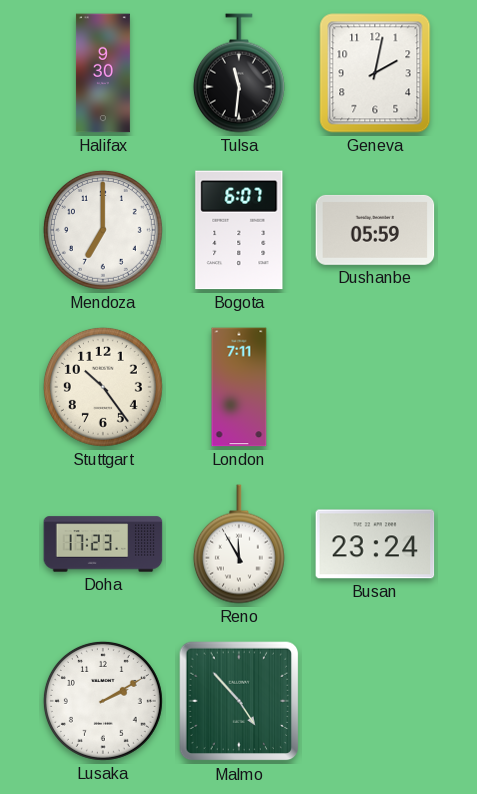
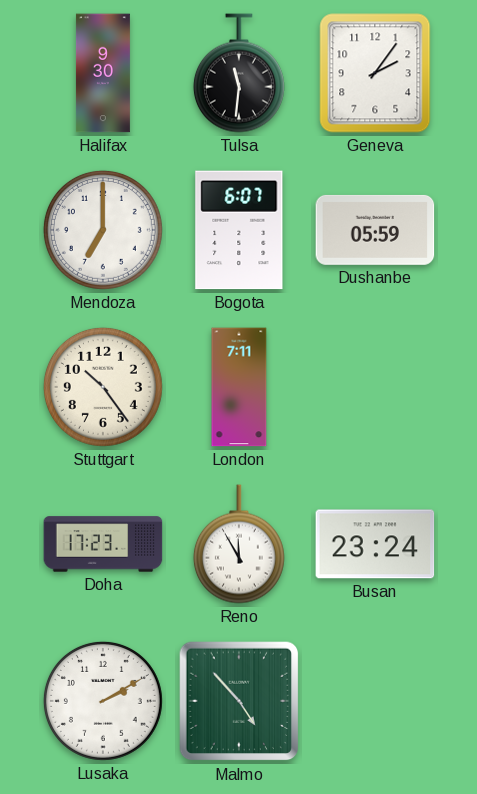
Geneva: 2:02 -> 2:06 (375, 73)
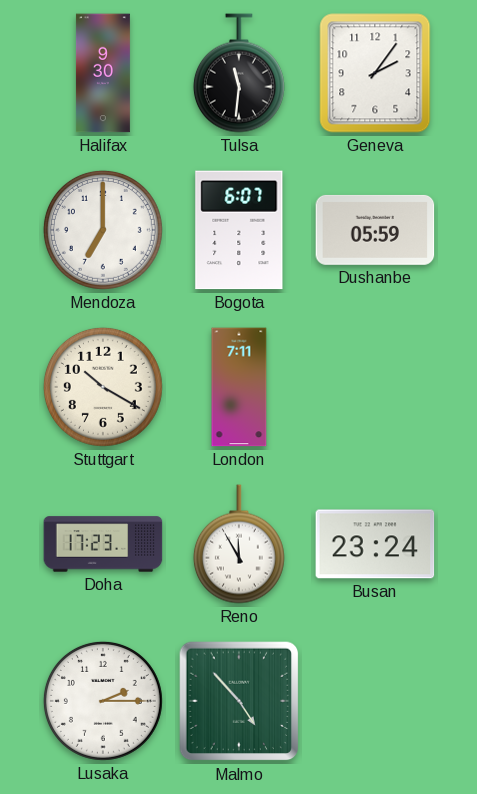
Stuttgart: 10:24 -> 10:20 (103, 387)
Lusaka: 2:10 -> 2:15 (103, 701)
